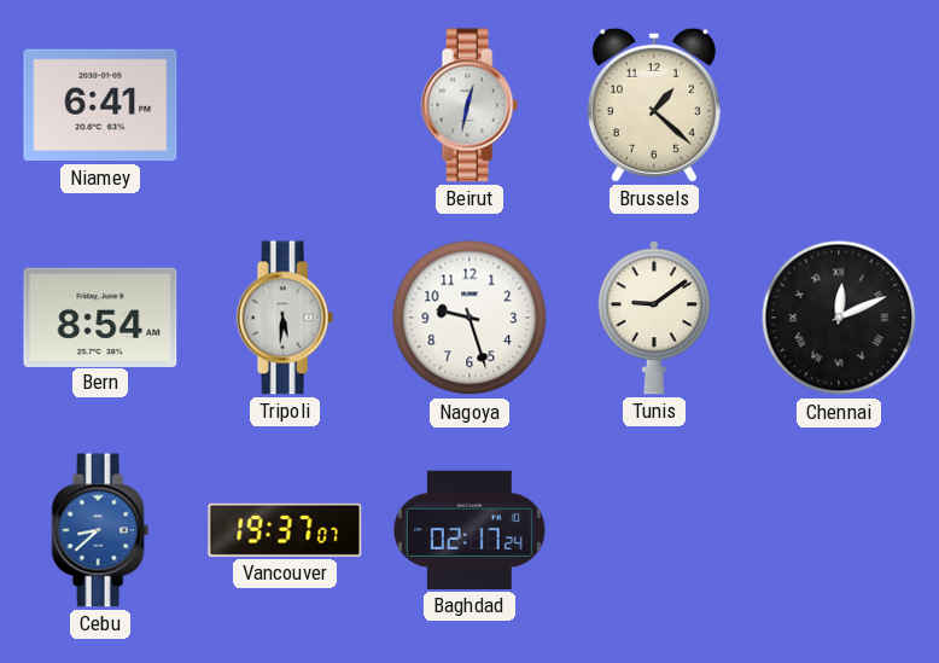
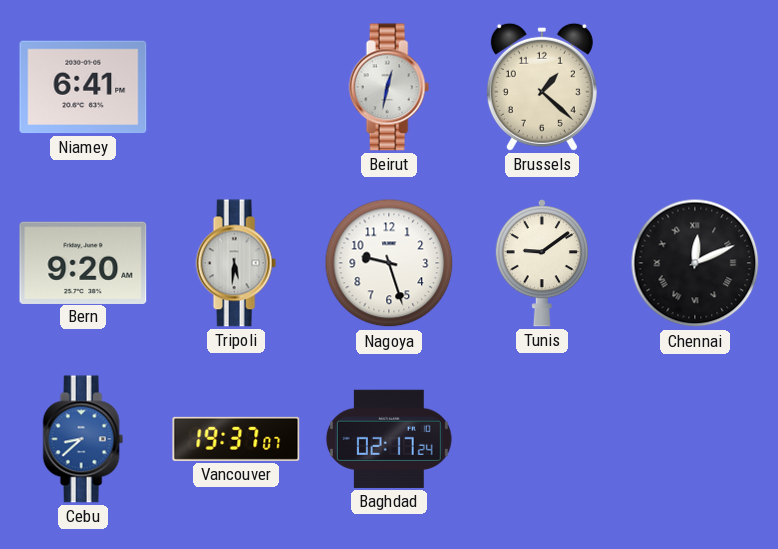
Bern: 8:54 -> 9:20 (83, 262)
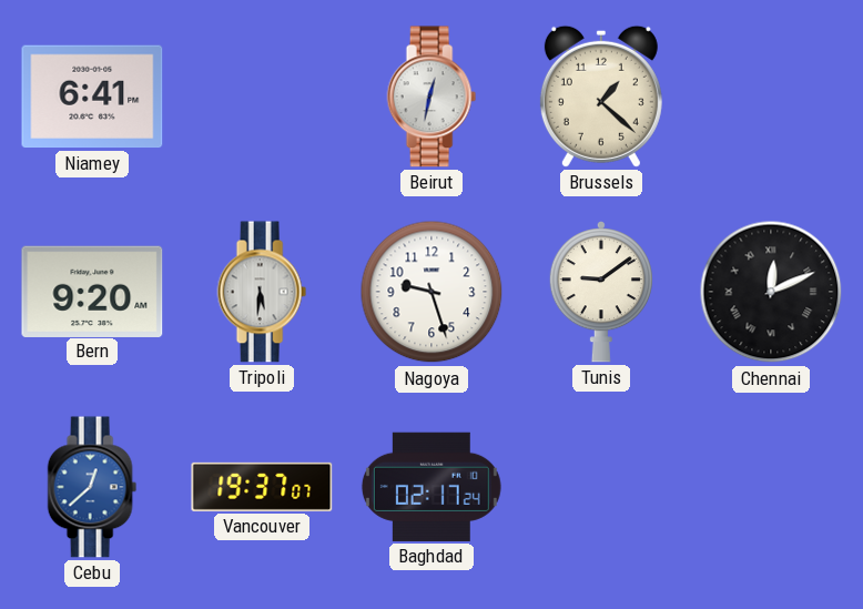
Cebu: 8:38 -> 12:38 (92, 487)
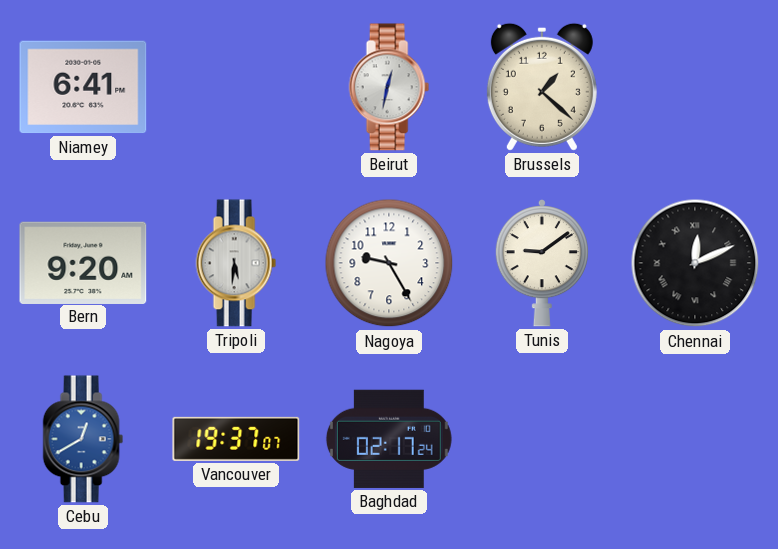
Nagoya: 9:27 -> 9:25 (389, 263)
Cebu: 12:38 -> 12:40 (83, 439)
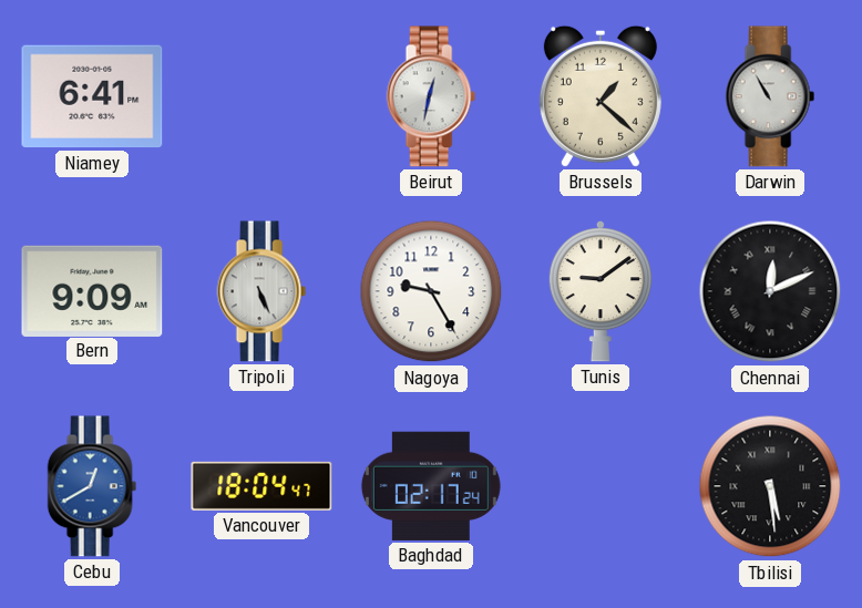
Darwin: none -> 10:55 (770, 96)
Bern: 9:20 -> 9:09 (92, 290)
Tripoli: 5:31 -> 5:26 (261, 291)
Vancouver: 19:37 -> 18:04 (261, 486)
Tbilisi: none -> 5:29 (770, 486)
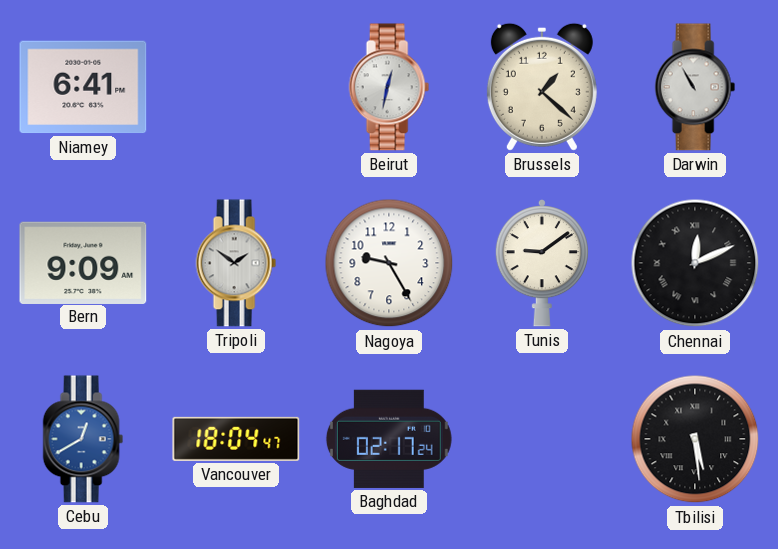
Tripoli: 5:26 -> 1:51 (236, 263)
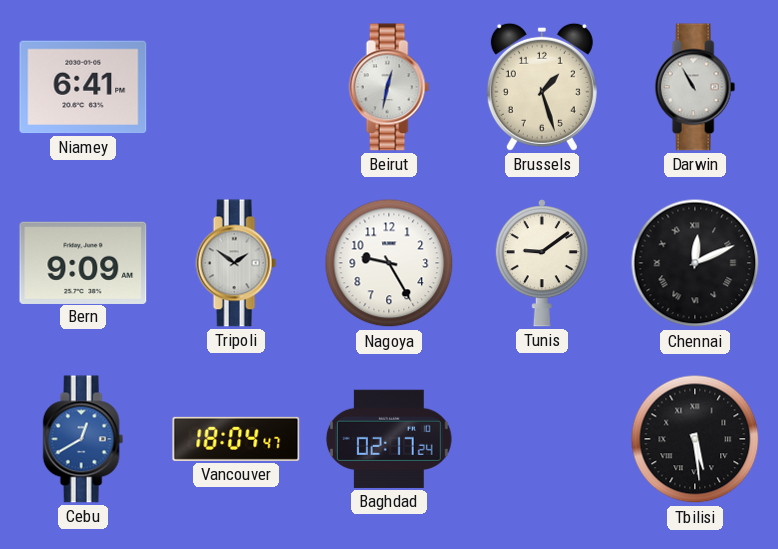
Brussels: 1:22 -> 1:27 (542, 87)
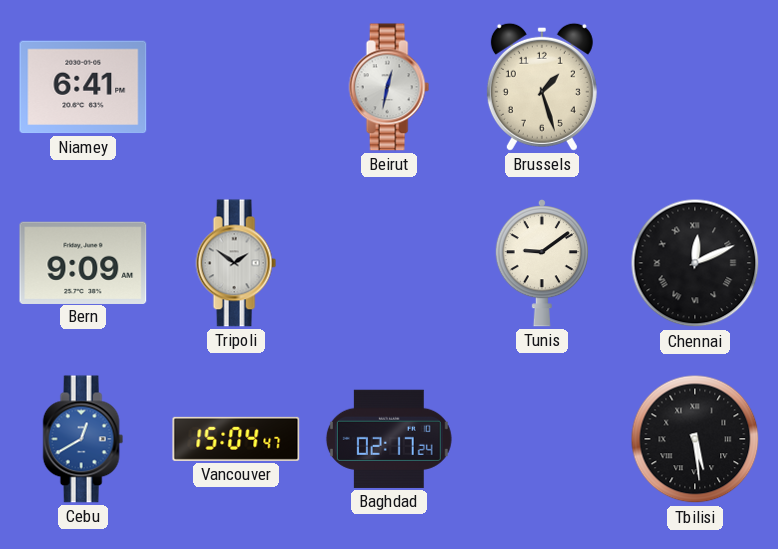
Darwin: 10:55 -> none (695, 87)
Nagoya: 9:25 -> none (389, 263)
Vancouver: 18:04 -> 15:04 (236, 439)
